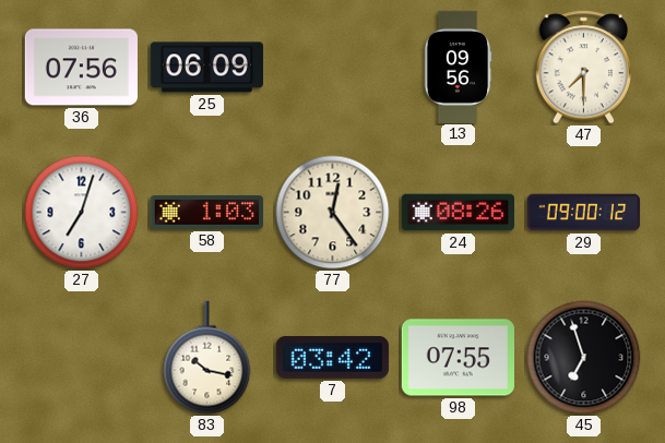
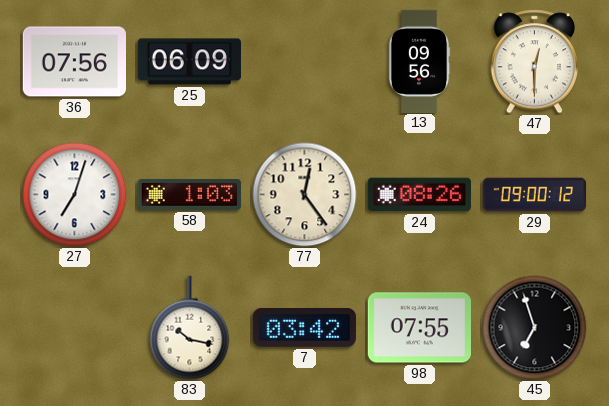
47: 7:30 -> 12:30 (535, 62)
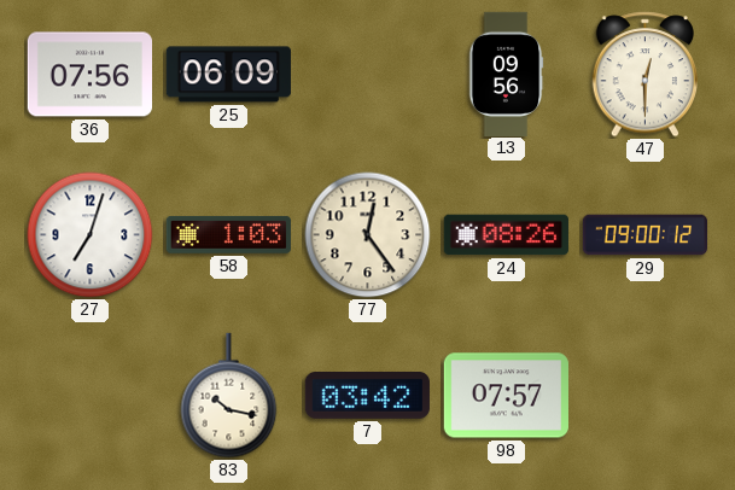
98: 07:55 -> 07:57 (506, 396)
45: 6:57 -> none (535, 328)
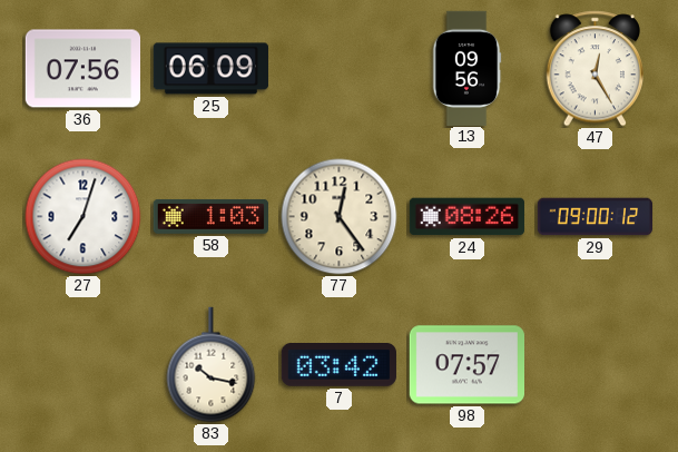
47: 12:30 -> 12:25 (596, 69)
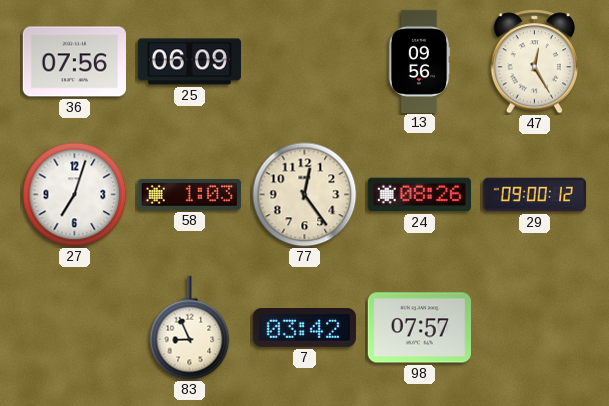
83: 10:17 -> 8:56 (190, 328)
